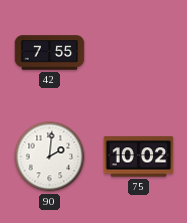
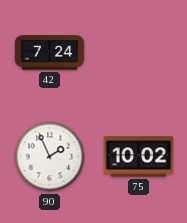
42: 7:55 -> 7:24 (50, 53)
90: 2:01 -> 1:56 (50, 157)
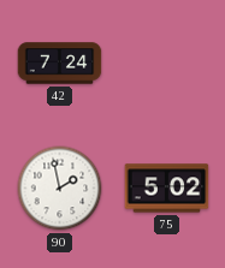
90: 1:56 -> 1:58 (60, 189)
75: 10:02 -> 5:02 (167, 189)
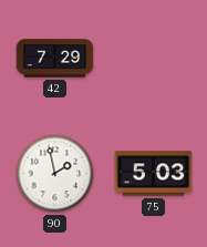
42: 7:24 -> 7:29 (55, 59)
75: 5:02 -> 5:03 (154, 174)
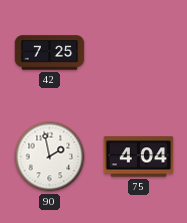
42: 7:29 -> 7:25 (50, 53)
75: 5:03 -> 4:04 (139, 157)
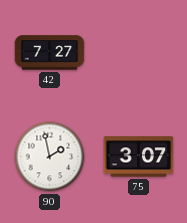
42: 7:25 -> 7:27 (50, 53)
75: 4:04 -> 3:07 (139, 157)
